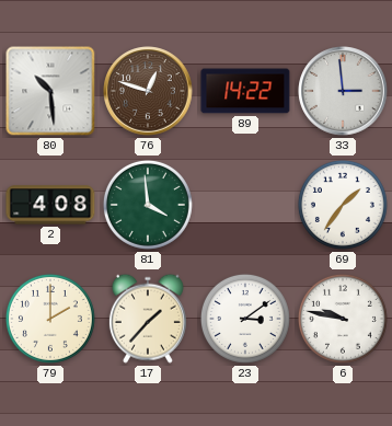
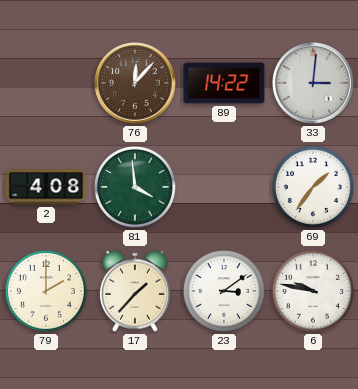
80: 10:29 -> none (50, 91)
76: 12:48 -> 12:07 (135, 83)
33: 2:59 -> 3:01 (313, 83)
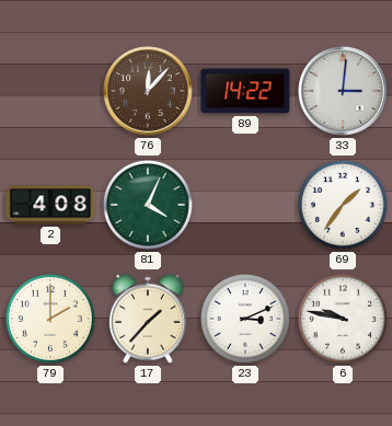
81: 3:59 -> 4:04 (148, 205)
23: 3:09 -> 3:11 (245, 319)
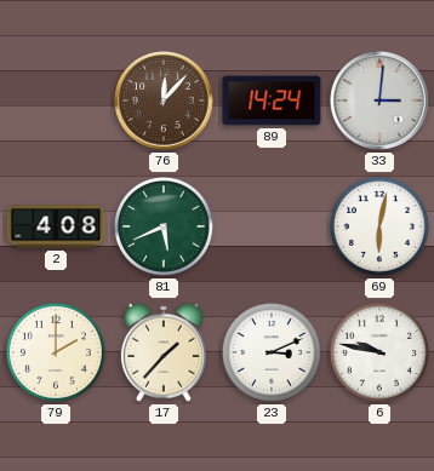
89: 14:22 -> 14:24 (272, 100)
81: 4:04 -> 5:41 (164, 226)
69: 1:36 -> 6:02 (379, 226)
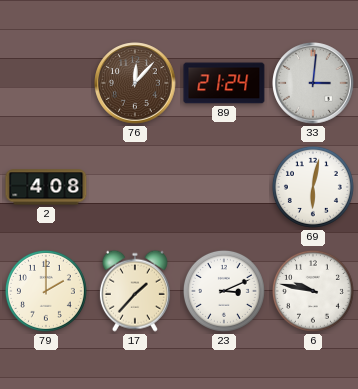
89: 14:24 -> 21:24 (224, 83)
81: 5:41 -> none (164, 226)
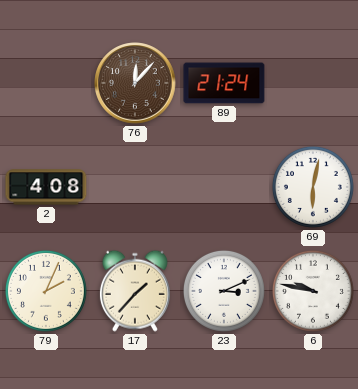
33: 3:01 -> none (313, 83)
79: 2:00 -> 2:04 (46, 291)
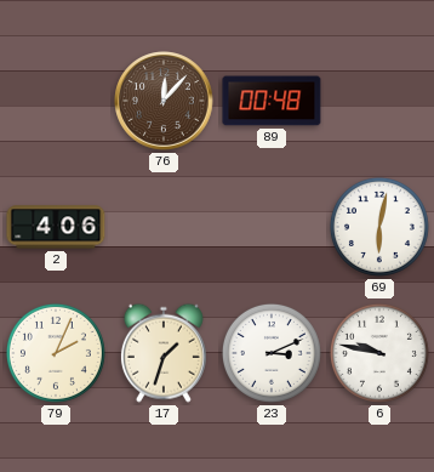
89: 21:24 -> 00:48 (272, 101)
2: 4:08 -> 4:06 (56, 227)
17: 1:37 -> 1:33 (164, 353)
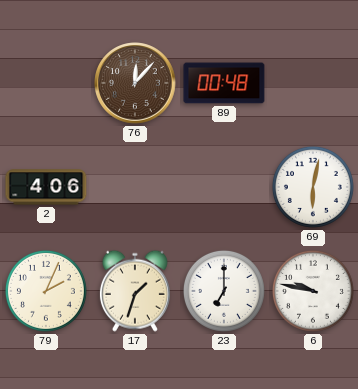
23: 3:11 -> 7:00 (224, 291)
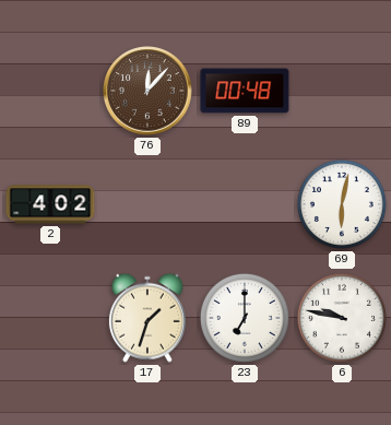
2: 4:06 -> 4:02 (50, 204)
79: 2:04 -> none (46, 291)
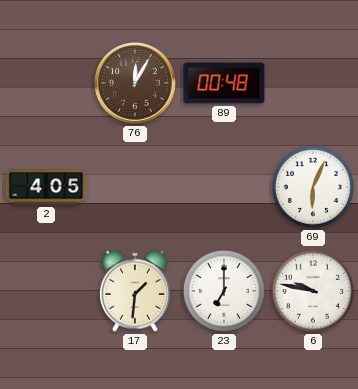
76: 12:07 -> 12:05 (135, 83)
2: 4:02 -> 4:05 (46, 187)
69: 6:02 -> 6:04 (313, 187)
17: 1:33 -> 1:31 (135, 291)
